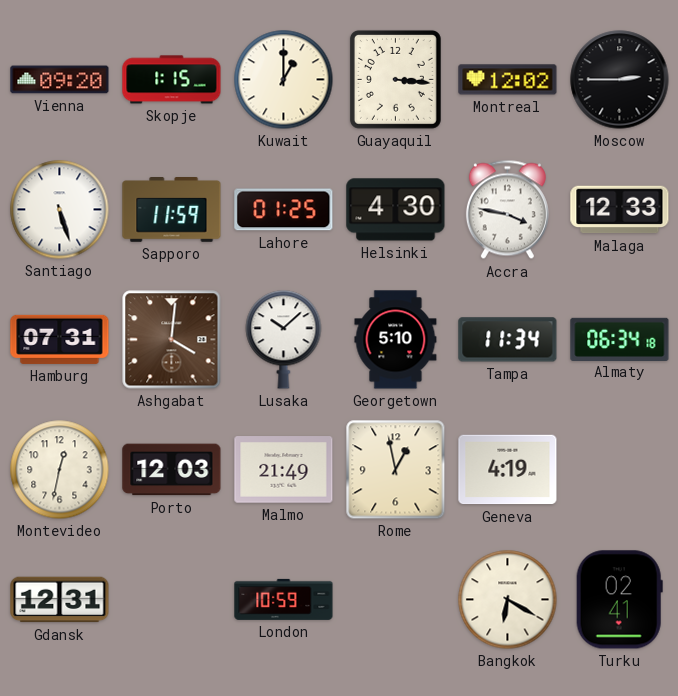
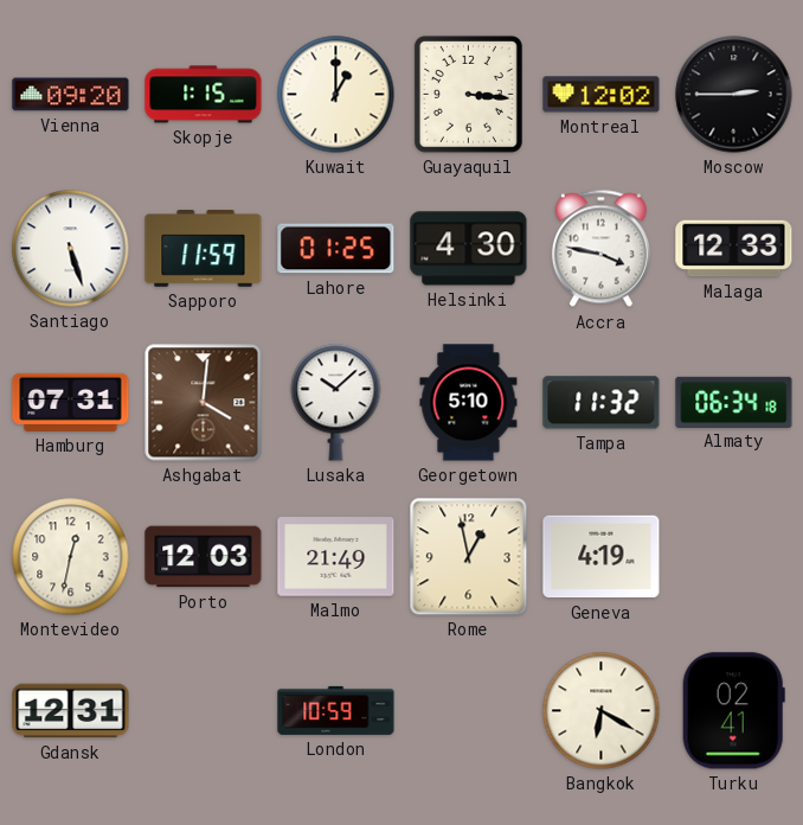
Tampa: 11:34 -> 11:32 (602, 403)
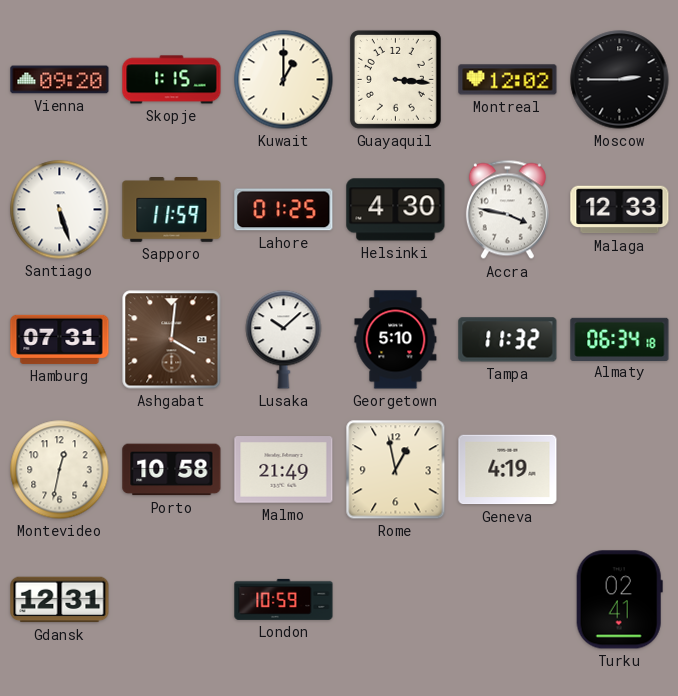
Porto: 12:03 -> 10:58 (172, 470)
Bangkok: 6:20 -> none (602, 711)
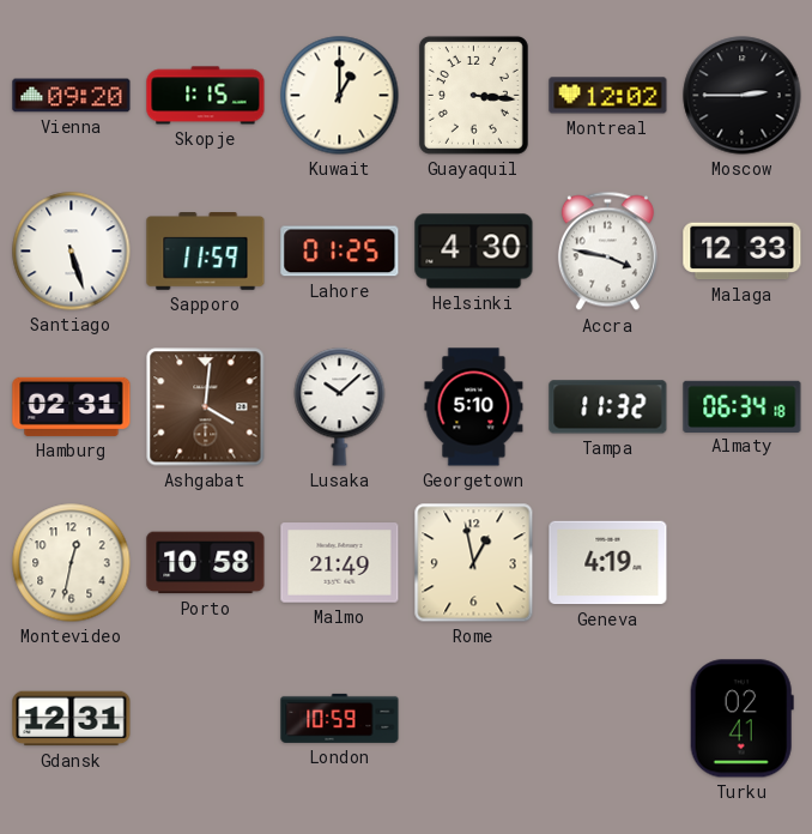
Hamburg: 07:31 -> 02:31 (72, 406)
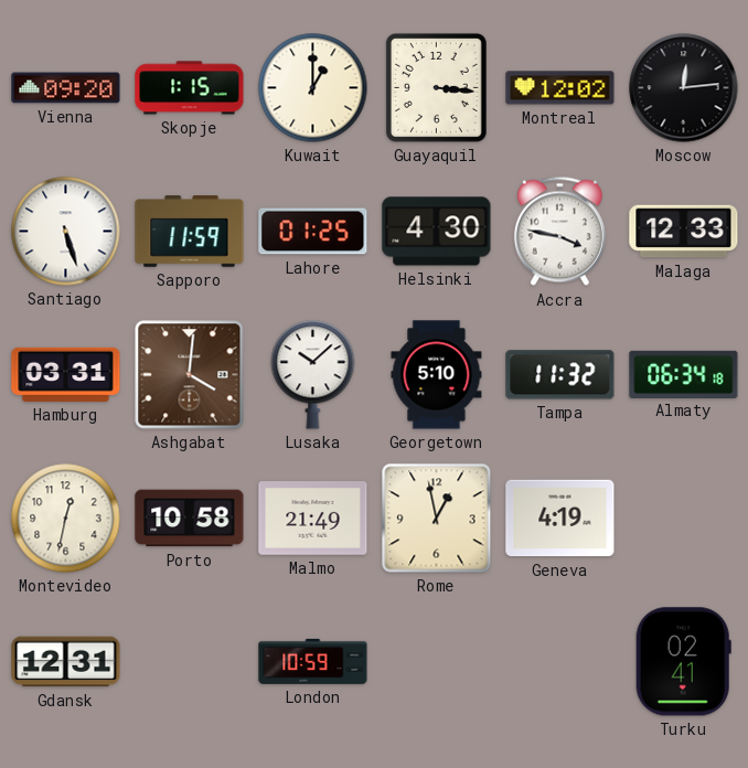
Moscow: 2:45 -> 12:14 (684, 88)
Hamburg: 02:31 -> 03:31 (66, 374)
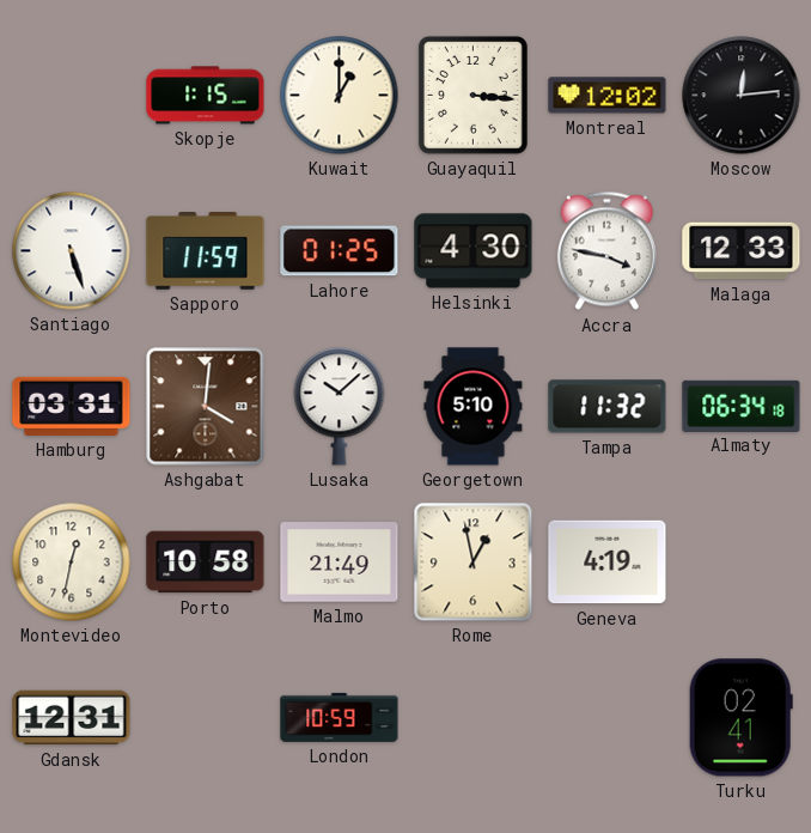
Vienna: 09:20 -> none (66, 88)
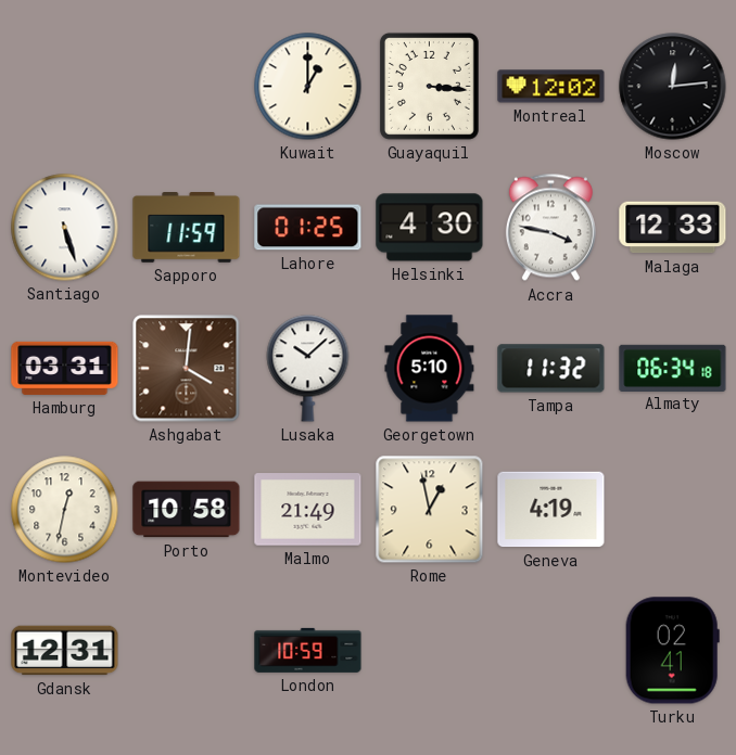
Skopje: 1:15 -> none (206, 96)
